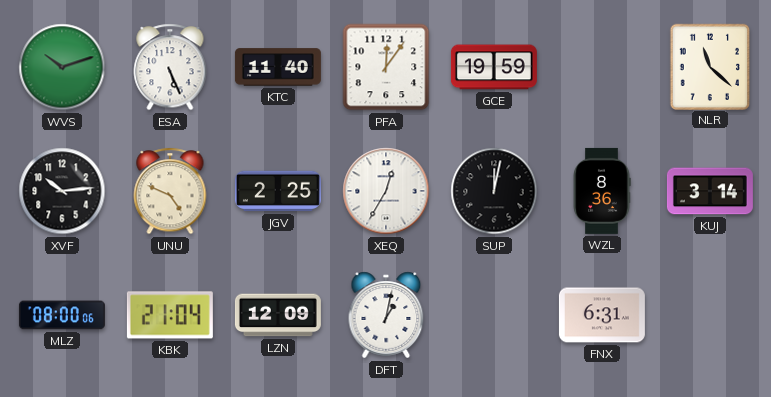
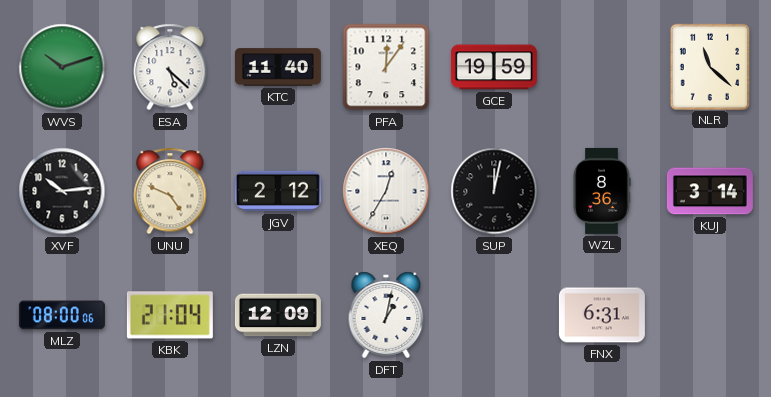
ESA: 5:26 -> 5:22 (170, 67)
JGV: 2:25 -> 2:12 (278, 191)
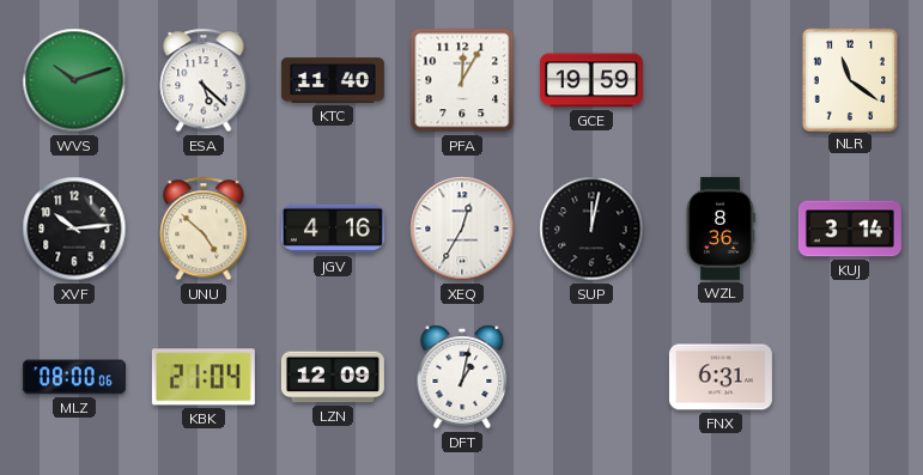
PFA: 12:06 -> 12:05 (462, 80)
NLR: 11:22 -> 11:21 (849, 79)
UNU: 4:49 -> 4:52 (204, 229)
JGV: 2:12 -> 4:16 (333, 229)
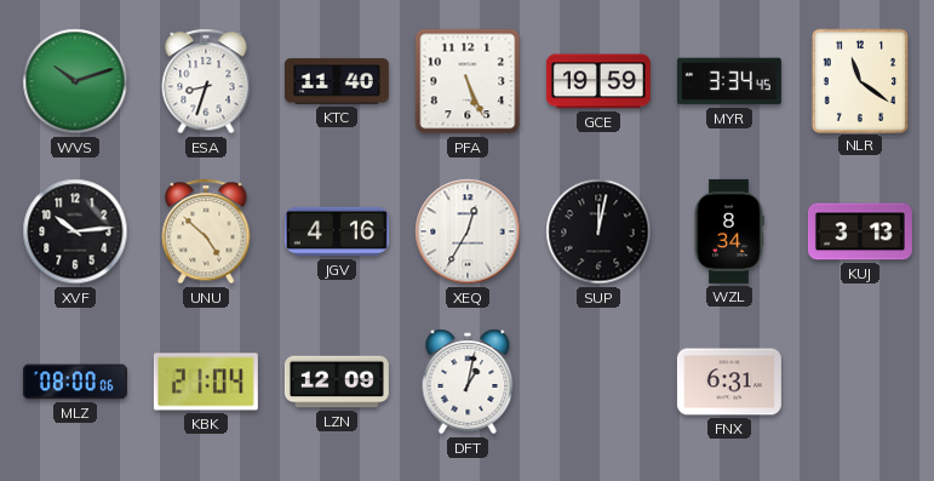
ESA: 5:22 -> 8:33 (206, 81)
PFA: 12:05 -> 5:26 (468, 81)
MYR: none -> 3:34 (729, 81)
WZL: 8:36 -> 8:34 (729, 231)
KUJ: 3:14 -> 3:13 (860, 231)
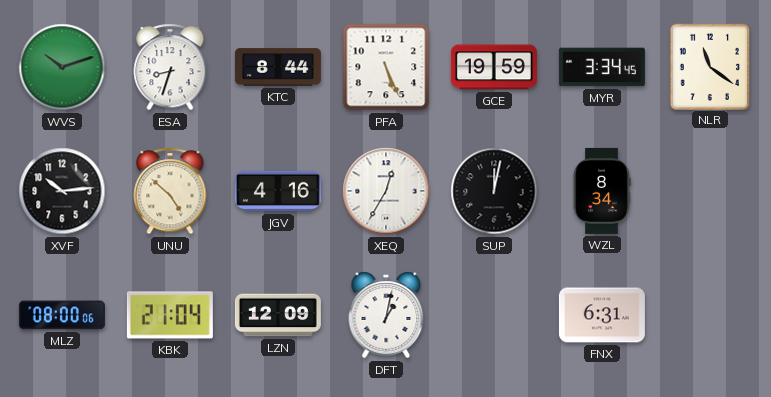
KTC: 11:40 -> 8:44 (278, 67)
KUJ: 3:13 -> none (860, 231)
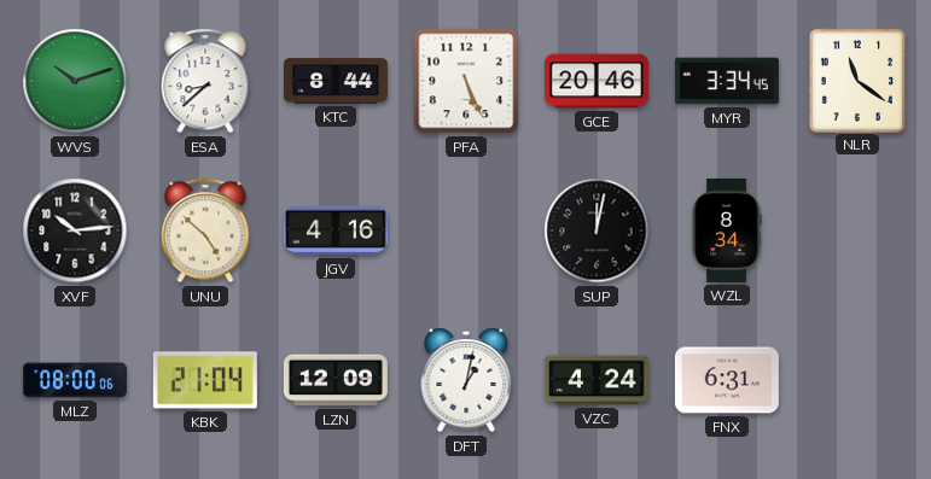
ESA: 8:33 -> 8:38 (205, 81)
GCE: 19:59 -> 20:46 (597, 81)
XEQ: 12:35 -> none (386, 191)
VZC: none -> 4:24 (597, 380)
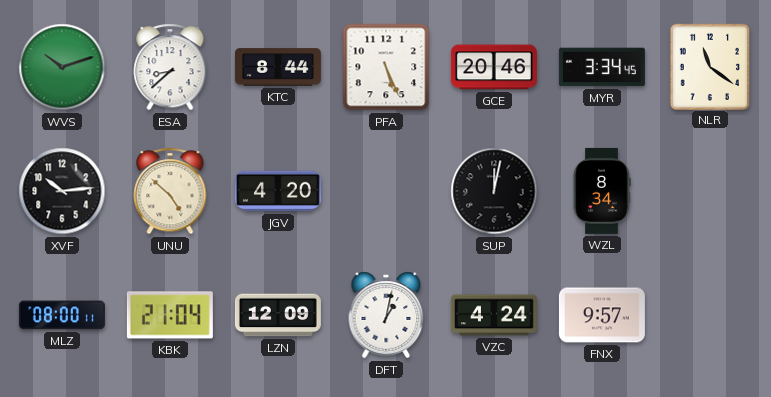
JGV: 4:16 -> 4:20 (278, 191)
MLZ: 08:00:06 -> 08:00:11 (62, 315)
FNX: 6:31 -> 9:57 (602, 315)
